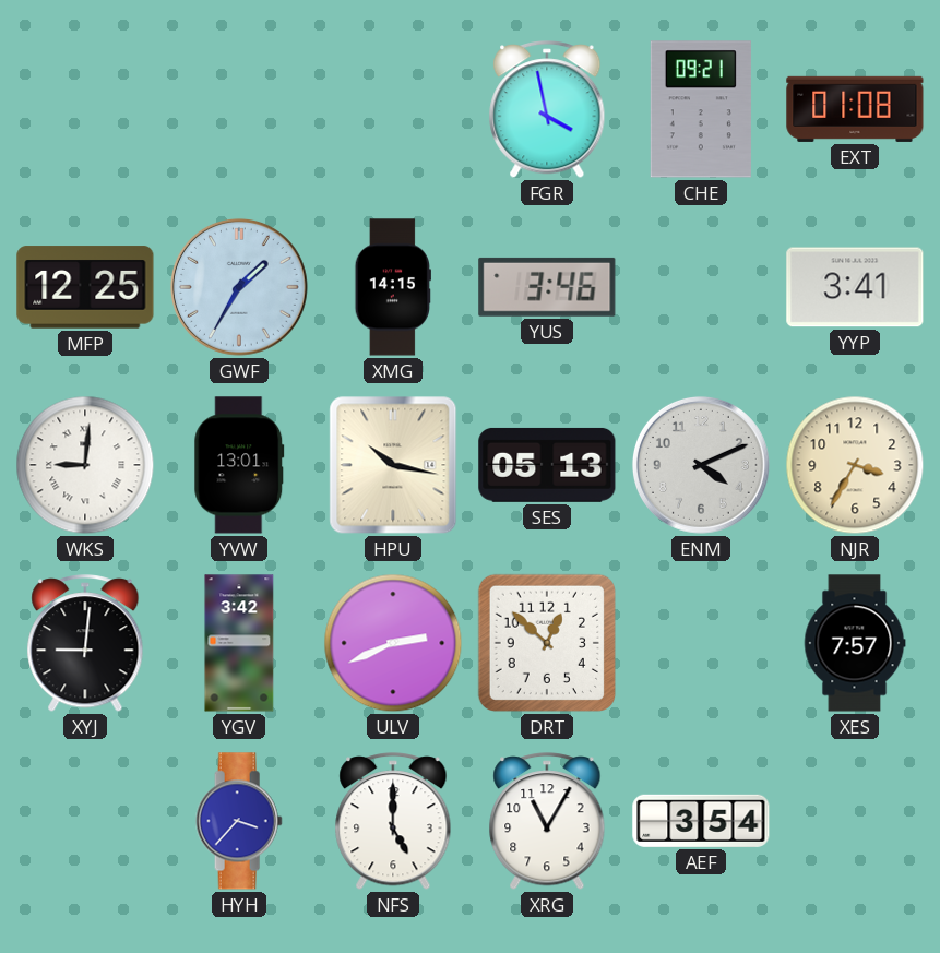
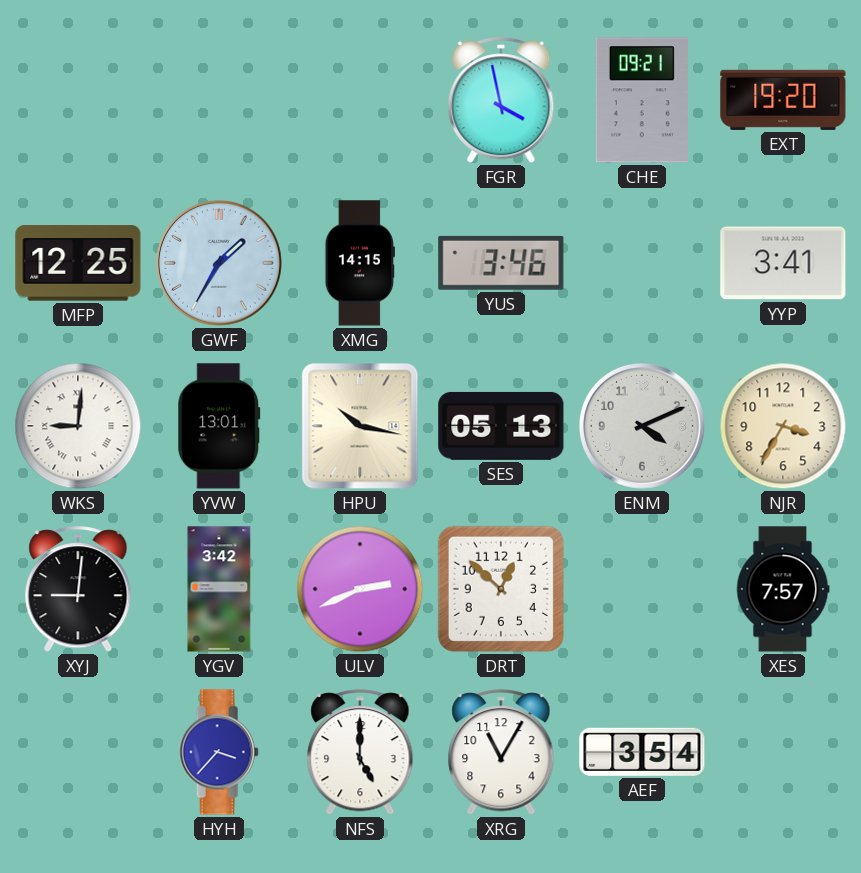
EXT: 01:08 -> 19:20 (783, 100)
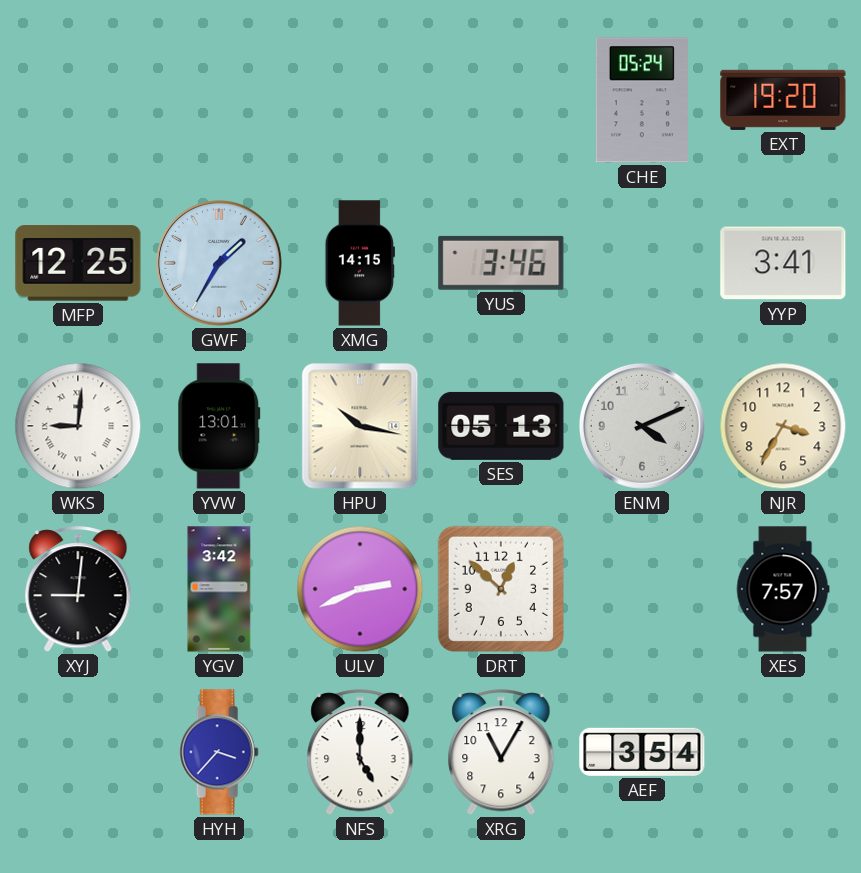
FGR: 3:58 -> none (501, 101)
CHE: 09:21 -> 05:24 (642, 100)
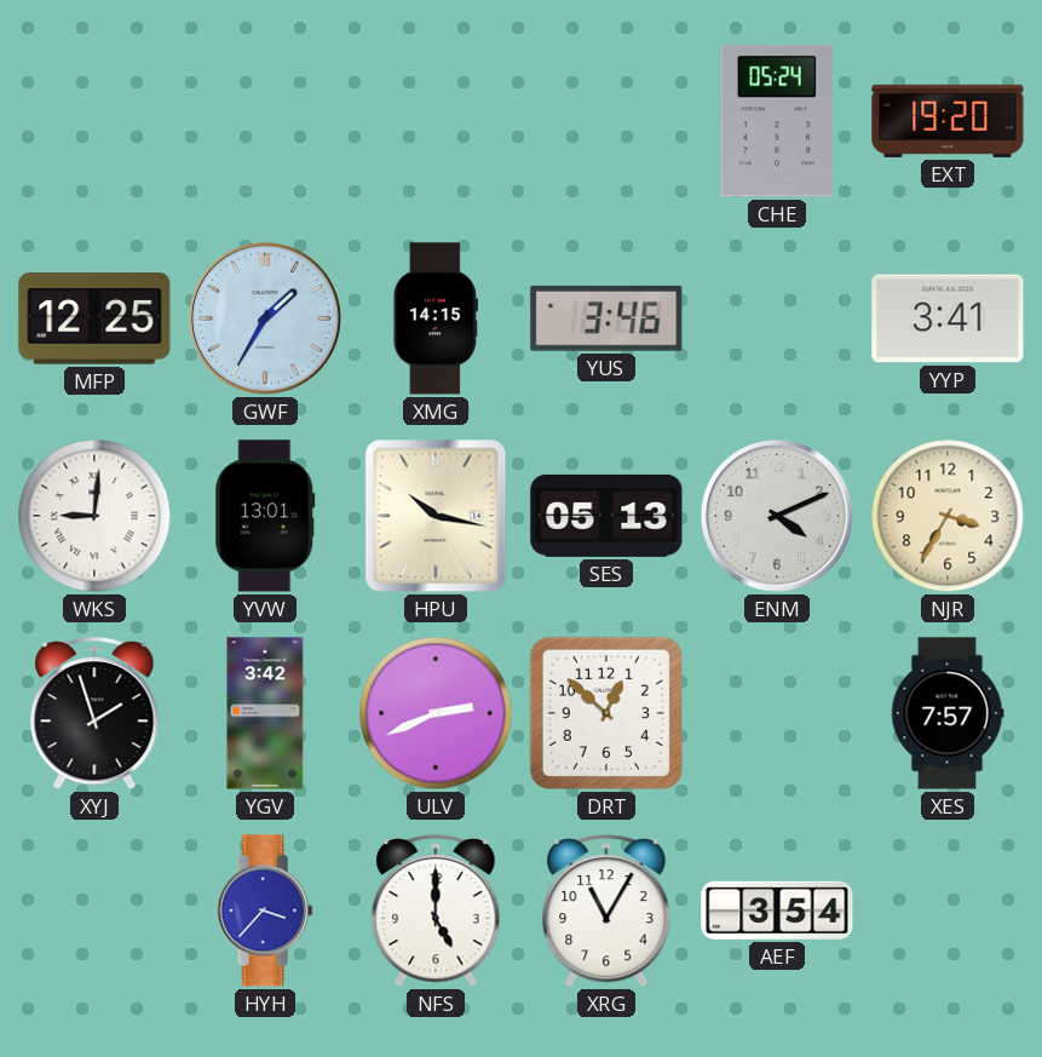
XYJ: 9:01 -> 1:57 (94, 714)
